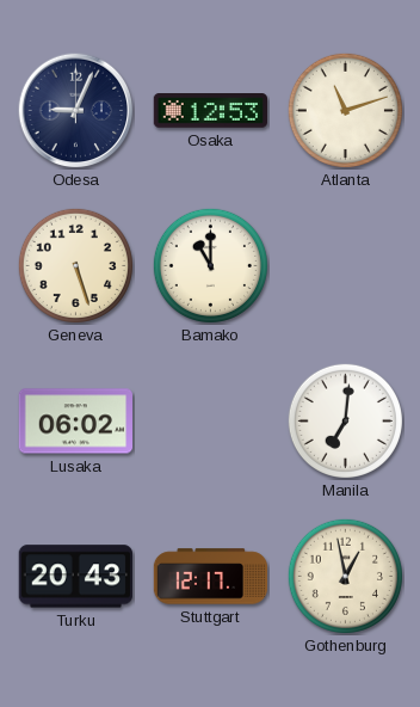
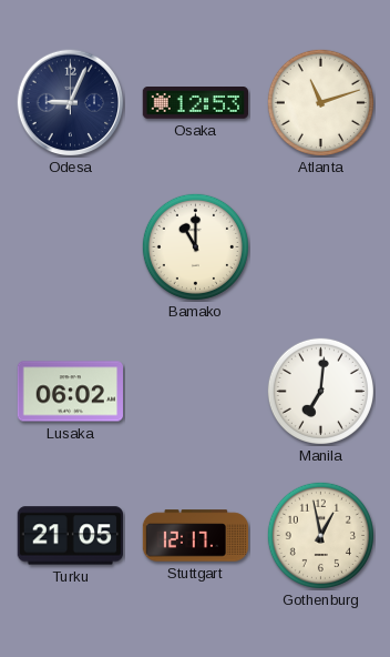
Geneva: 5:27 -> none (75, 265)
Turku: 20:43 -> 21:05 (70, 536)
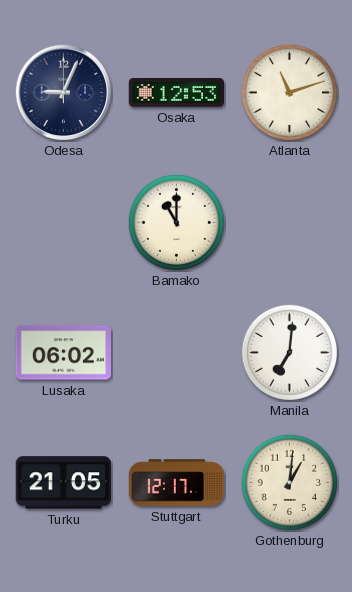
Gothenburg: 12:58 -> 1:01 (289, 482)
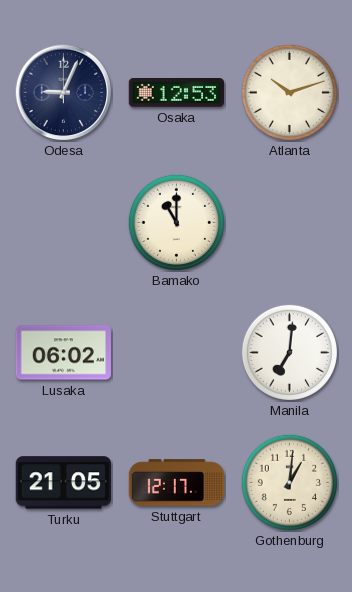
Atlanta: 11:12 -> 10:12 (289, 92)
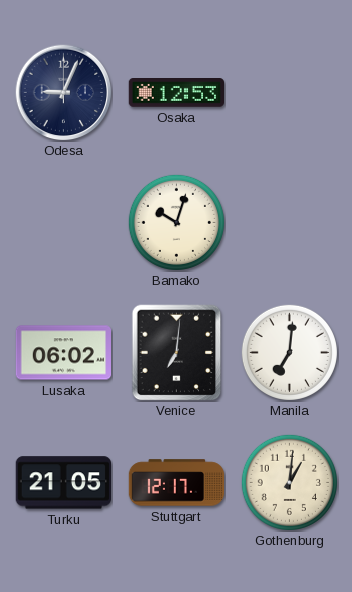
Atlanta: 10:12 -> none (289, 92)
Bamako: 11:00 -> 10:03 (176, 222)
Venice: none -> 7:01 (177, 353)
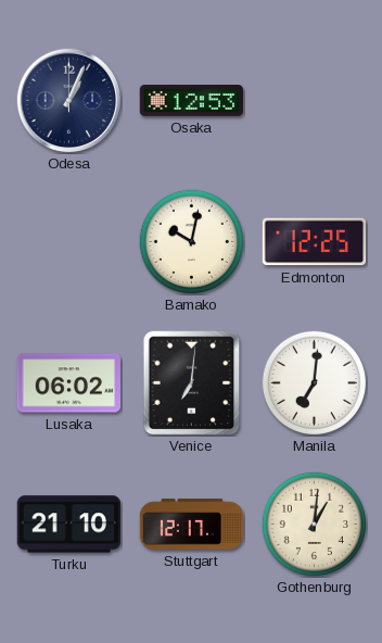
Odesa: 9:04 -> 1:04 (69, 101)
Bamako: 10:03 -> 10:02 (191, 241)
Edmonton: none -> 12:25 (314, 242)
Turku: 21:05 -> 21:10 (68, 525)
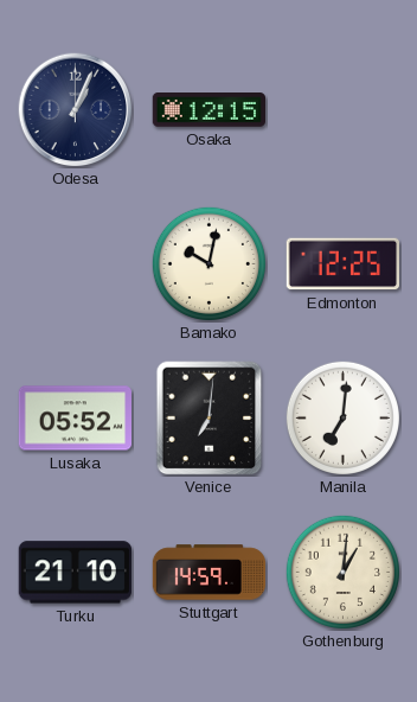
Osaka: 12:53 -> 12:15 (208, 110)
Lusaka: 06:02 -> 05:52 (75, 419)
Stuttgart: 12:17 -> 14:59 (210, 573)
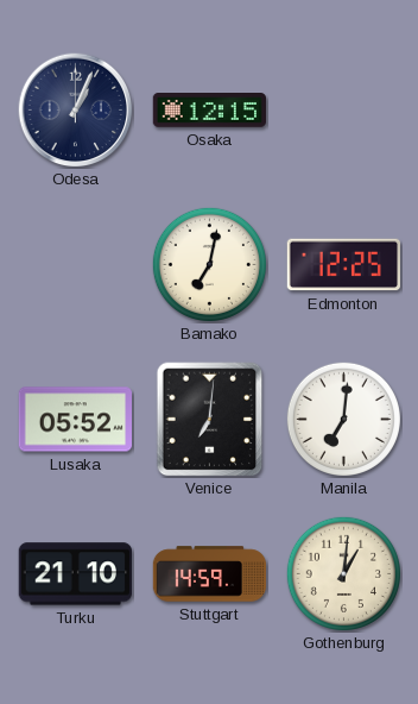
Bamako: 10:02 -> 7:02 (209, 264)
